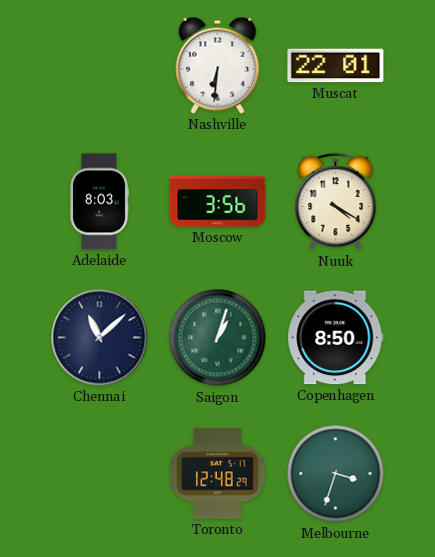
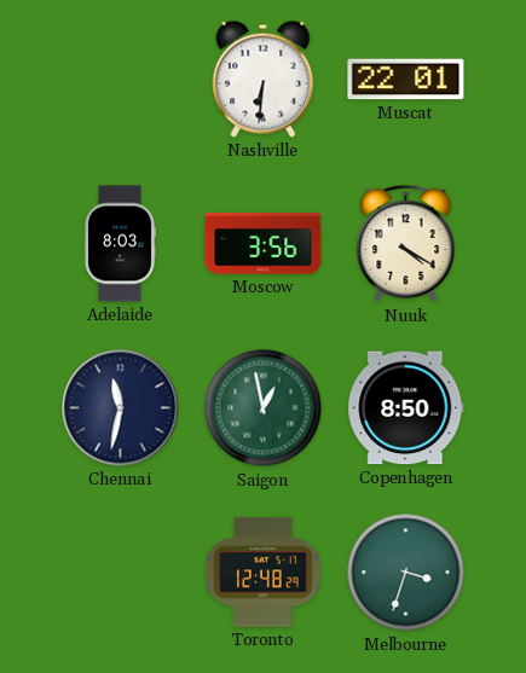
Chennai: 11:08 -> 11:32 (121, 408)
Saigon: 1:03 -> 12:58 (264, 408)
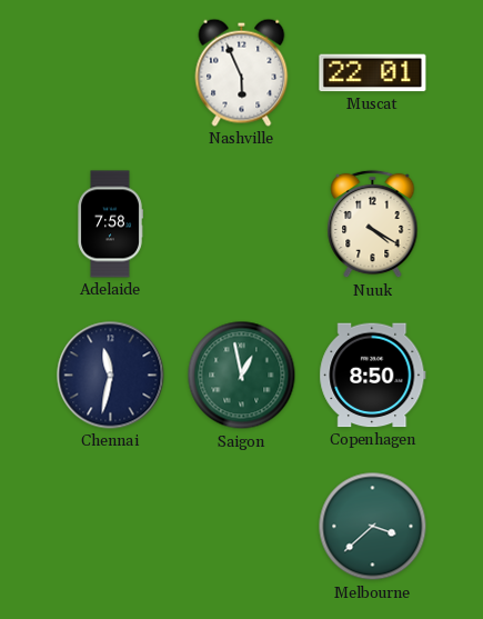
Nashville: 6:31 -> 5:56 (242, 72)
Adelaide: 8:03 -> 7:58 (110, 224)
Moscow: 3:56 -> none (264, 244)
Toronto: 12:48 -> none (264, 573)
Melbourne: 3:33 -> 3:38 (373, 527)
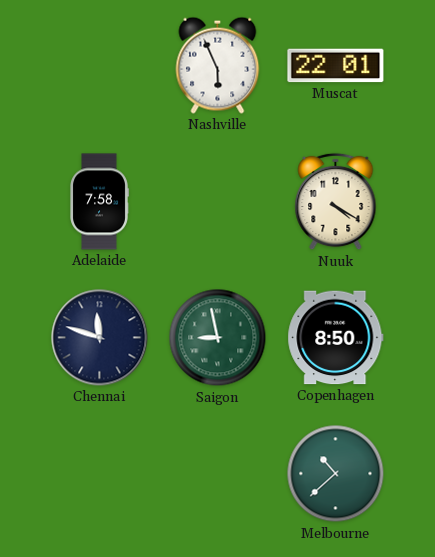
Chennai: 11:32 -> 11:48 (100, 338)
Saigon: 12:58 -> 8:58 (218, 338)
Melbourne: 3:38 -> 10:38 (336, 474)
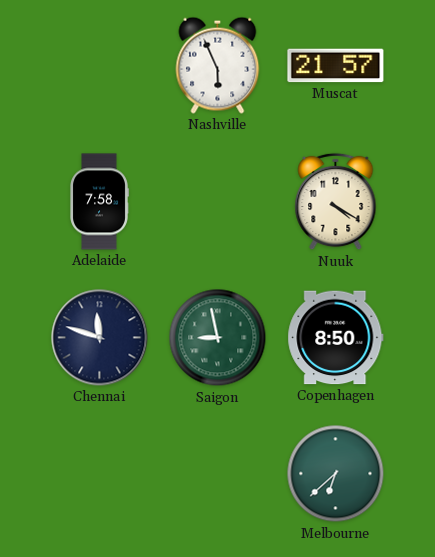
Muscat: 22:01 -> 21:57 (336, 66)
Melbourne: 10:38 -> 6:38 (336, 474)
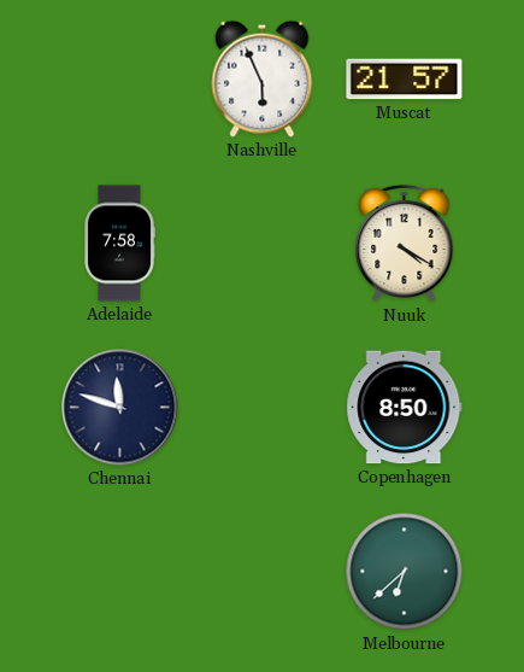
Saigon: 8:58 -> none (218, 338)
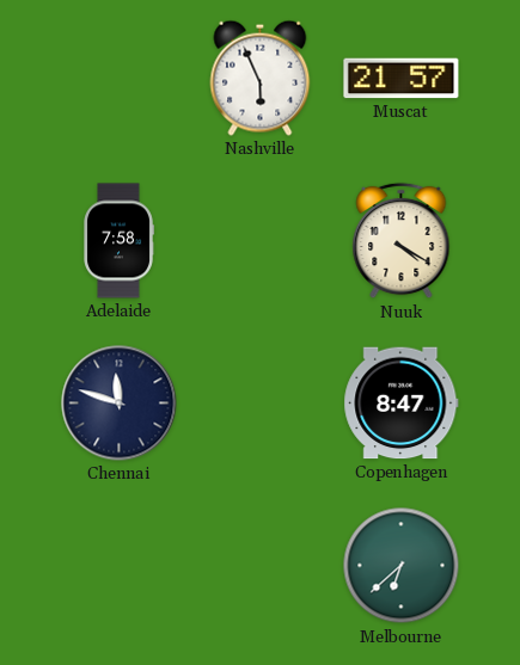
Copenhagen: 8:50 -> 8:47 (402, 404)
